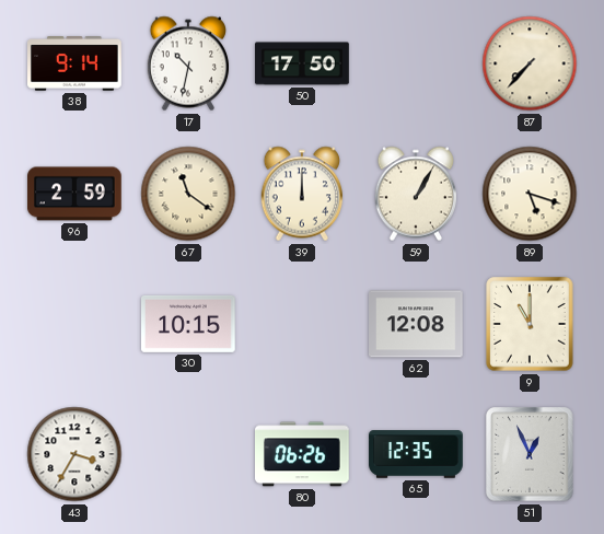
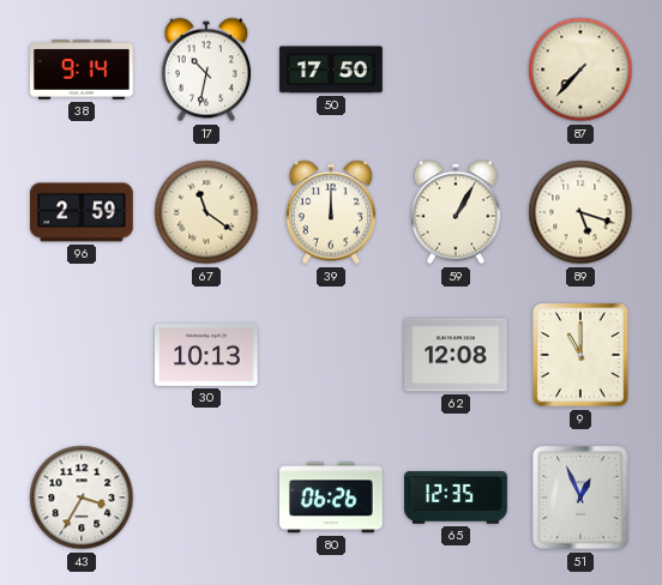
30: 10:15 -> 10:13 (207, 355)
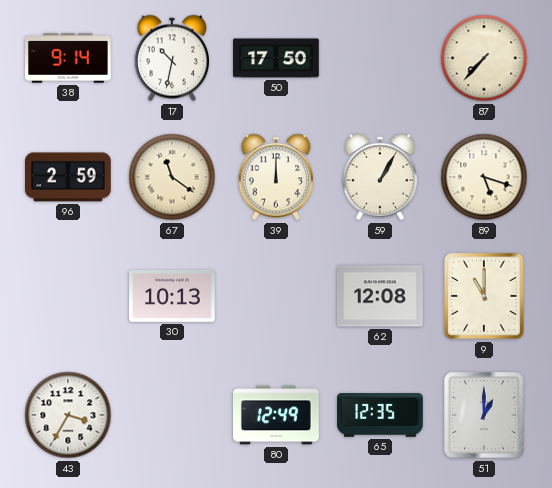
80: 06:26 -> 12:49 (277, 415)
51: 12:56 -> 1:00 (484, 415)
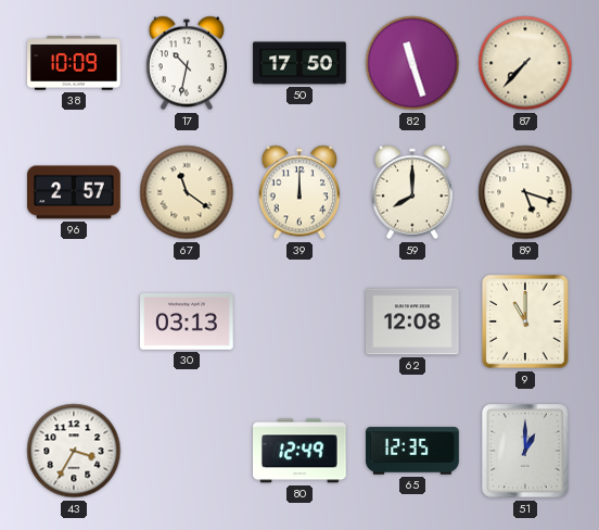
38: 9:14 -> 10:09 (75, 64)
82: none -> 11:27 (412, 63)
96: 2:59 -> 2:57 (75, 192)
59: 1:05 -> 8:00 (411, 192)
30: 10:13 -> 03:13 (188, 321)
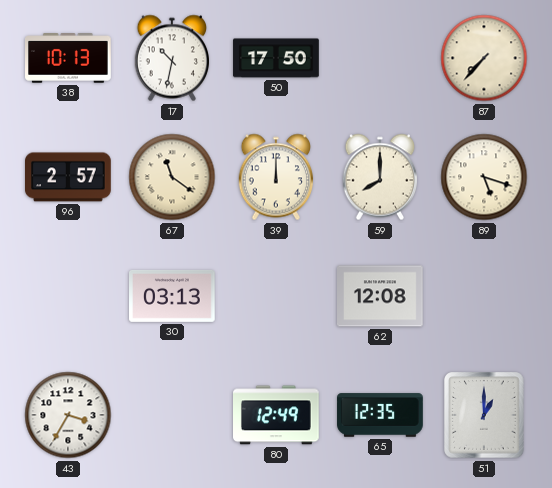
38: 10:09 -> 10:13 (69, 59)
82: 11:27 -> none (412, 63)
9: 11:00 -> none (525, 321)
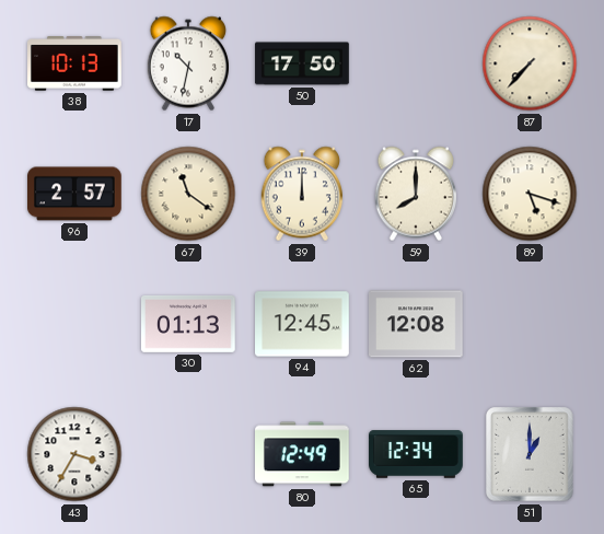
30: 03:13 -> 01:13 (189, 324)
94: none -> 12:45 (302, 324)
65: 12:35 -> 12:34 (416, 454)
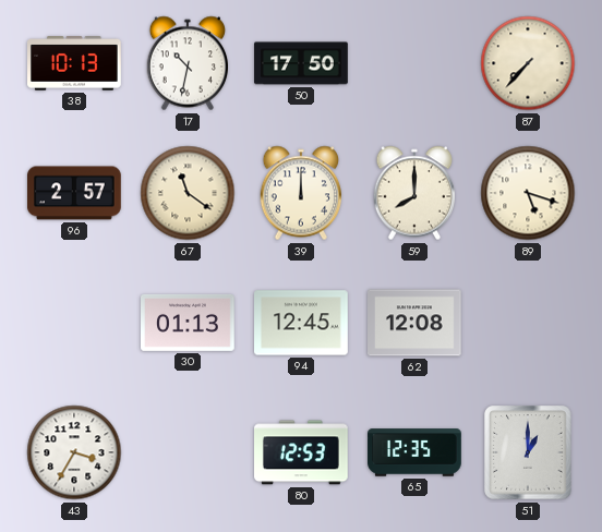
80: 12:49 -> 12:53 (302, 452)
65: 12:34 -> 12:35 (414, 452)
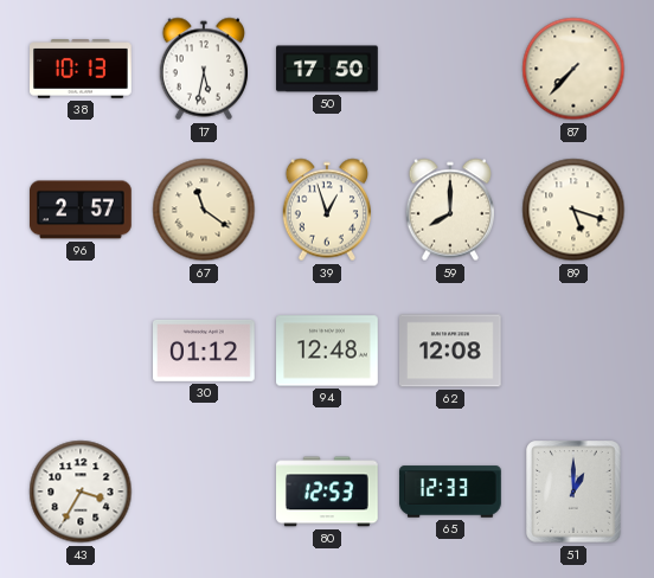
17: 10:32 -> 5:32 (203, 69)
39: 12:00 -> 12:57 (326, 210)
30: 01:13 -> 01:12 (205, 351)
94: 12:45 -> 12:48 (327, 351)
65: 12:35 -> 12:33 (450, 492)
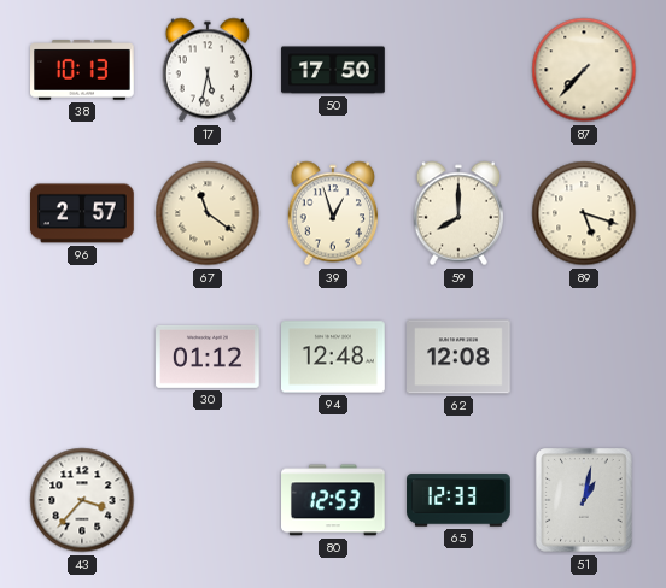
43: 3:35 -> 3:37 (82, 500)
51: 1:00 -> 1:02 (584, 500)
